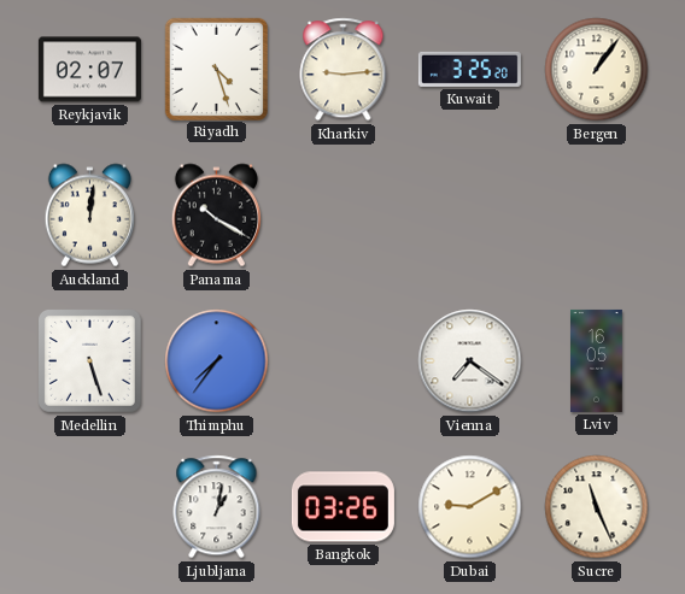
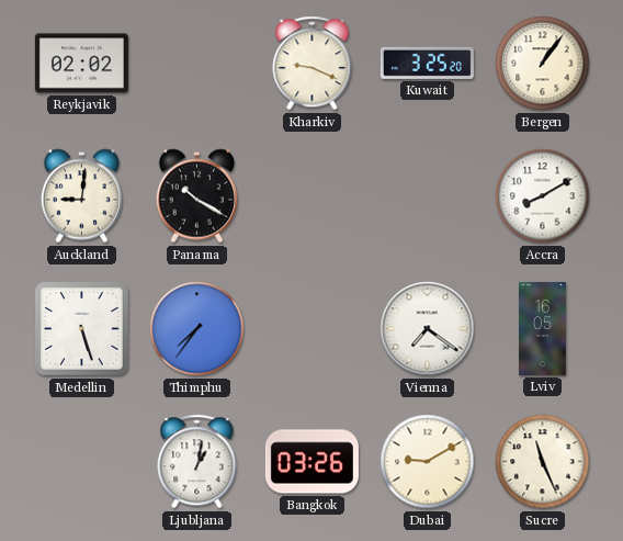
Reykjavik: 02:07 -> 02:02 (81, 64)
Riyadh: 4:27 -> none (216, 69)
Kharkiv: 9:14 -> 9:19 (313, 64)
Auckland: 12:01 -> 9:01 (81, 196)
Accra: none -> 8:10 (543, 196)
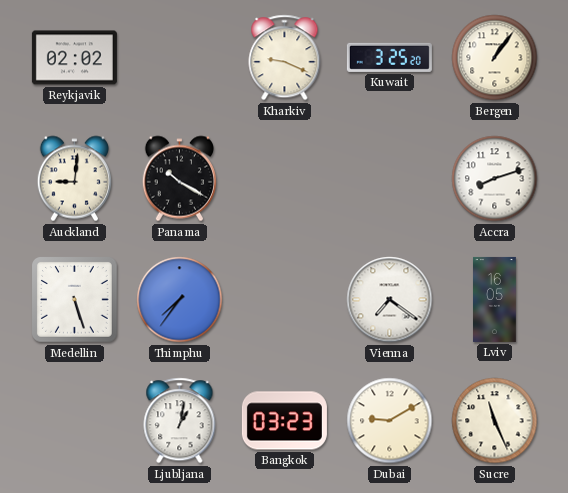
Accra: 8:10 -> 8:12 (495, 179)
Bangkok: 03:26 -> 03:23 (284, 421)
